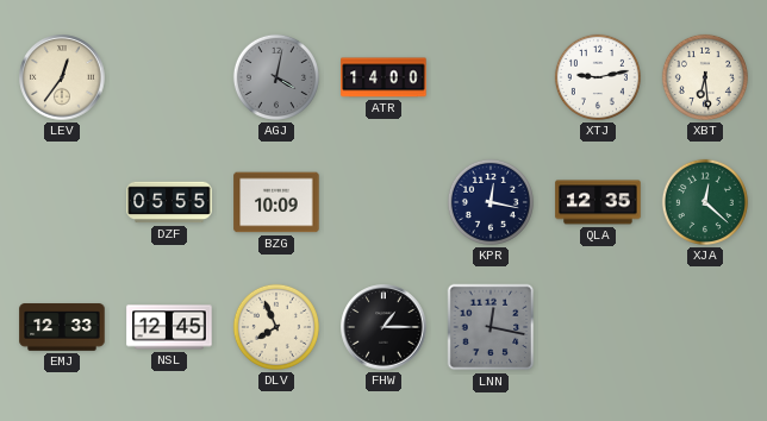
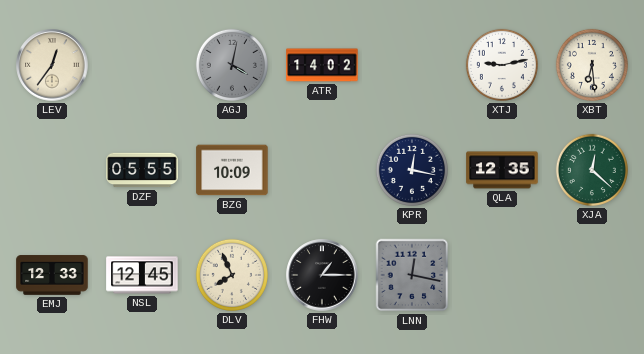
ATR: 14:00 -> 14:02 (322, 65)
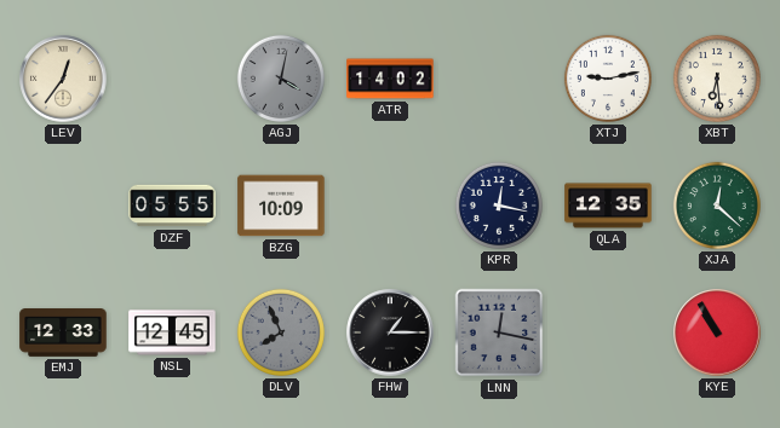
DLV dial: cream -> grey (281, 332)
KYE: none -> 10:55 (717, 332)
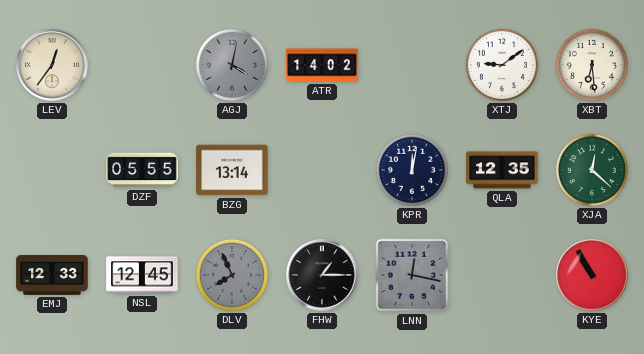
XTJ: 9:13 -> 9:09 (502, 65)
BZG: 10:09 -> 13:14 (232, 170)
KPR: 12:17 -> 12:02 (412, 170)
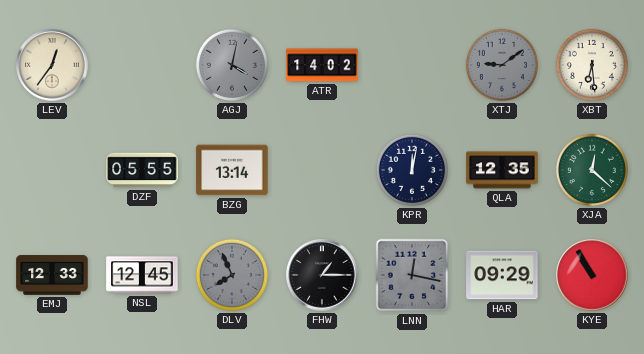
XTJ dial: white -> grey (502, 65)
HAR: none -> 09:29 (502, 275)
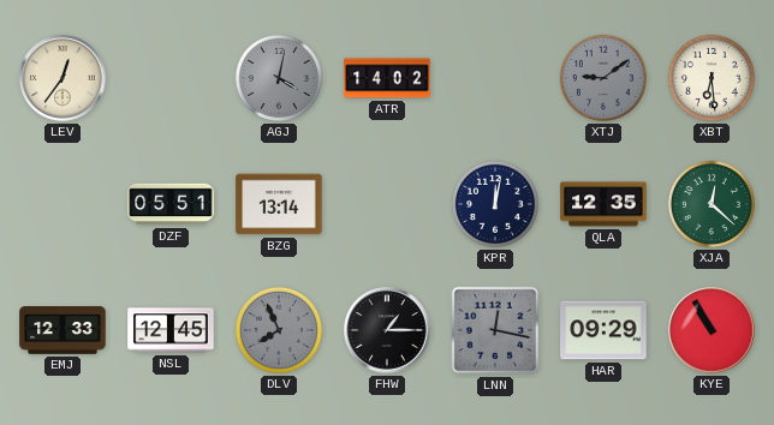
DZF: 05:55 -> 05:51 (171, 204)
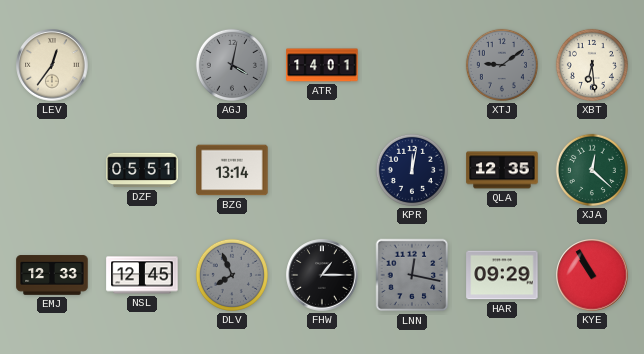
ATR: 14:02 -> 14:01 (322, 65)
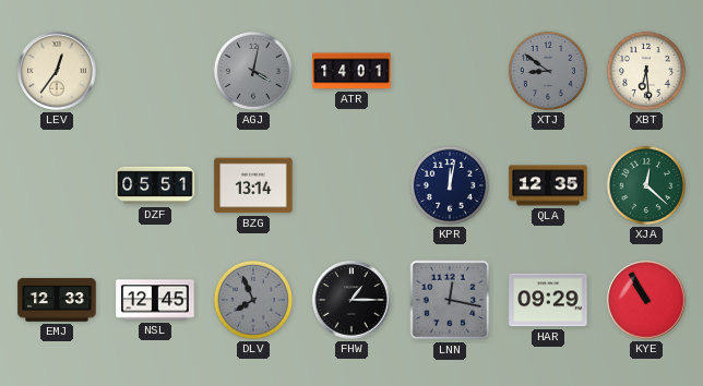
XTJ: 9:09 -> 8:51 (548, 71)
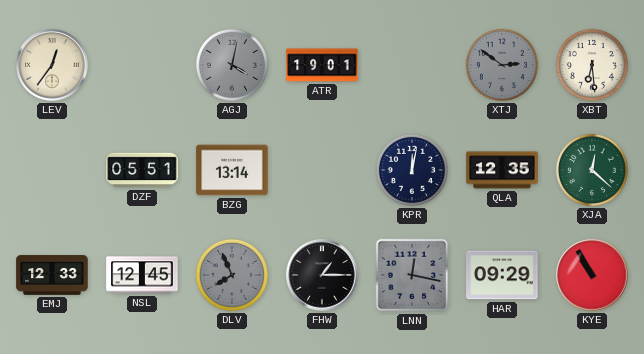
ATR: 14:01 -> 19:01 (322, 65)
XTJ: 8:51 -> 2:51 (502, 65)
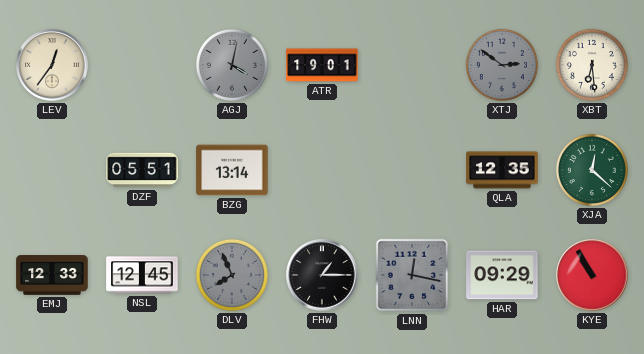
KPR: 12:02 -> none (412, 170)
